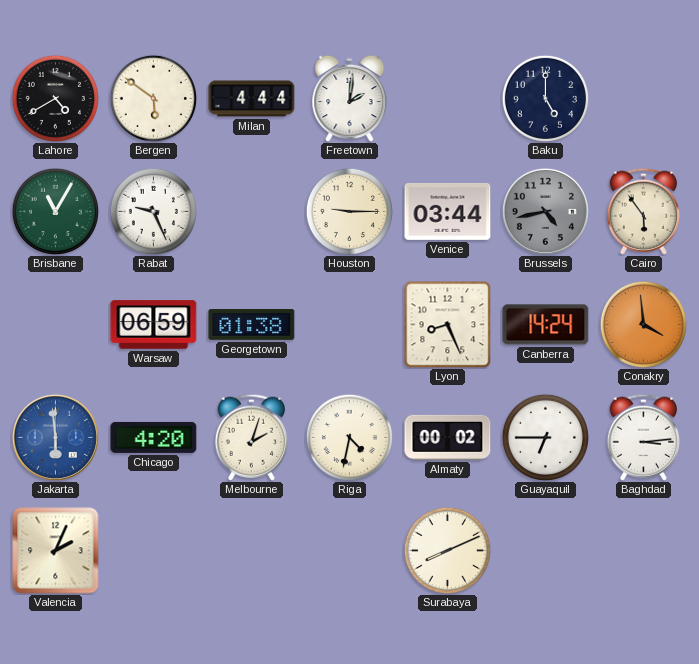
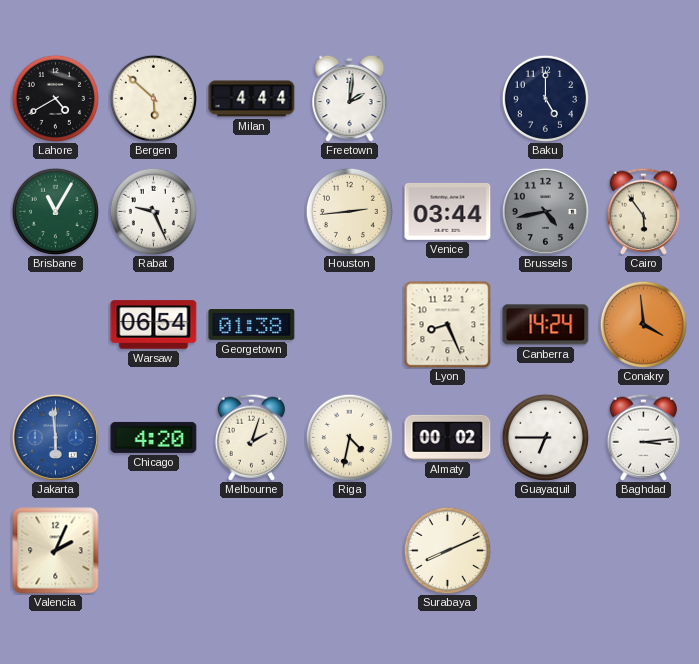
Bergen: 5:51 -> 5:52 (153, 98)
Houston: 9:15 -> 2:44 (349, 211)
Warsaw: 06:59 -> 06:54 (154, 325)
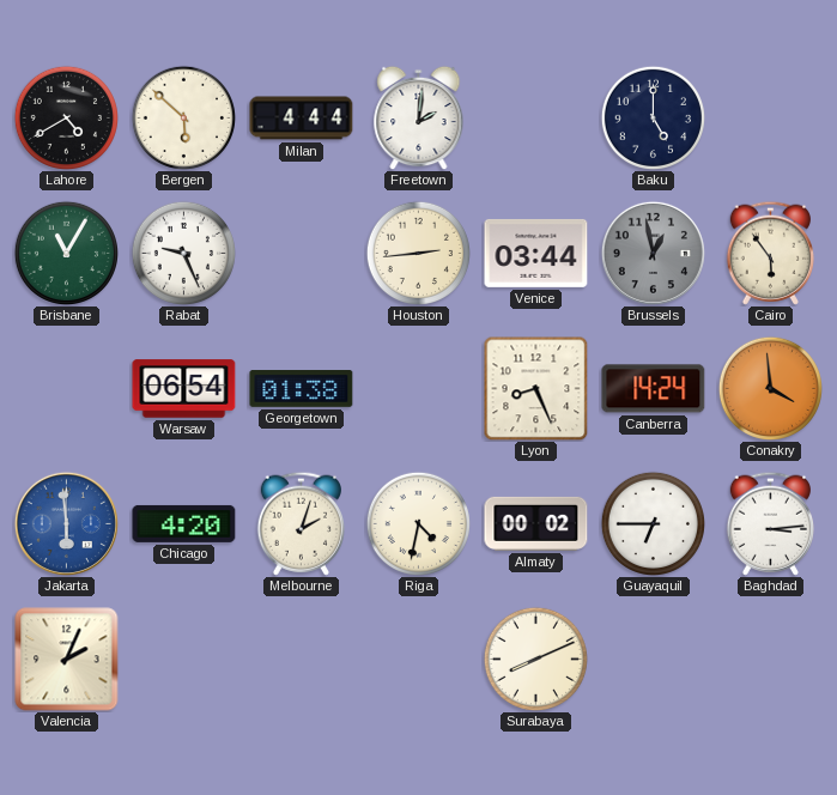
Brussels: 4:43 -> 12:58 (653, 253)
